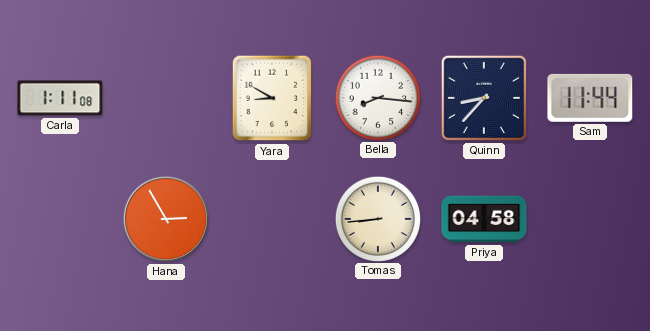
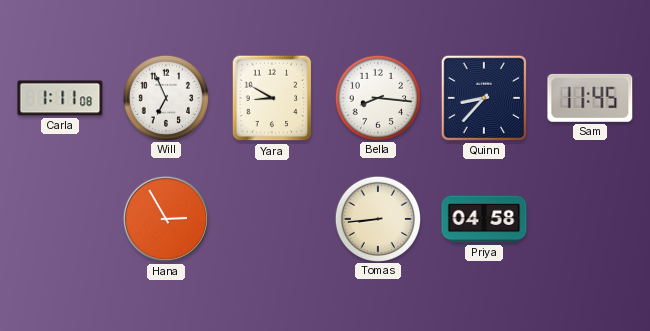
Will: none -> 6:56 (165, 97)
Sam: 11:44 -> 11:45 (590, 98)
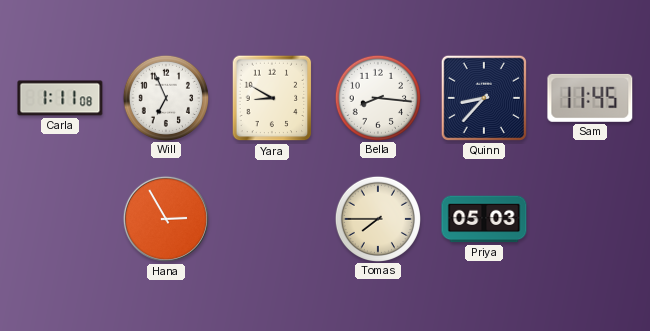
Tomas: 8:44 -> 7:45 (377, 218)
Priya: 04:58 -> 05:03 (484, 219)
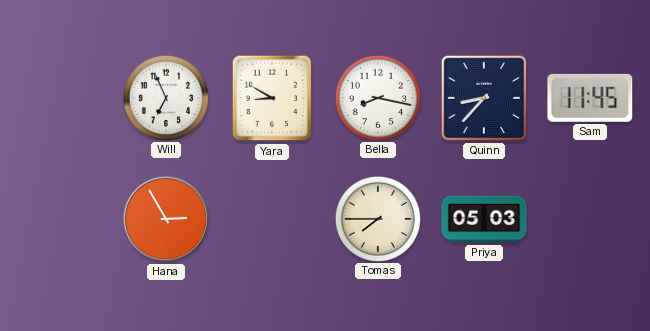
Carla: 1:11 -> none (60, 98)
Bella: 8:16 -> 8:17 (377, 97)
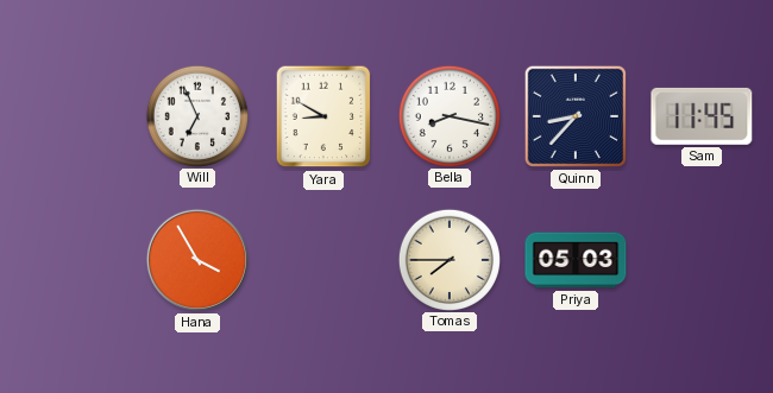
Hana: 2:55 -> 3:55 (197, 260)
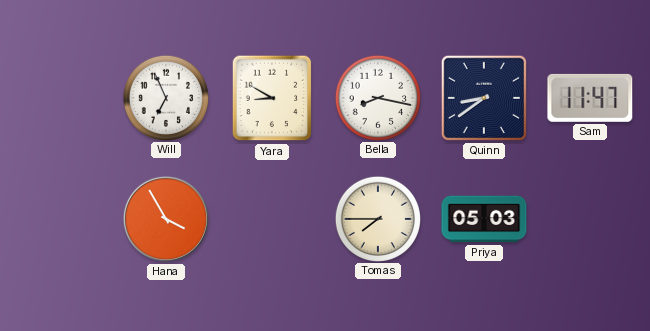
Quinn: 8:37 -> 8:39 (484, 98)
Sam: 11:45 -> 11:47 (590, 98)
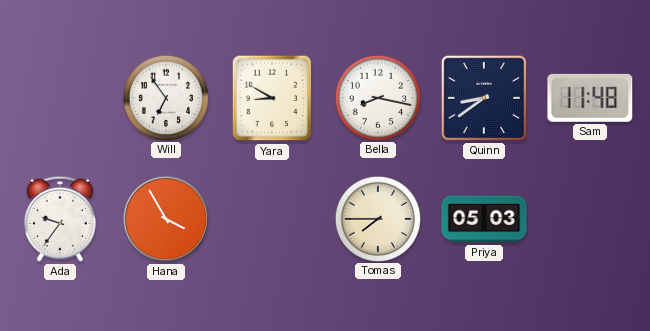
Will: 6:56 -> 6:54 (165, 97)
Sam: 11:47 -> 11:48 (590, 98)
Ada: none -> 9:36 (60, 219)
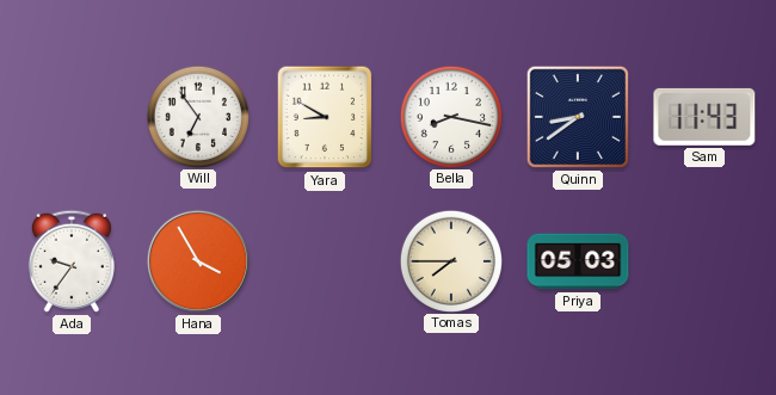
Sam: 11:48 -> 11:43 (704, 117)
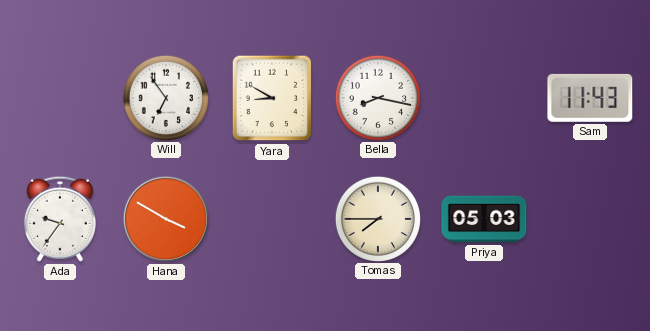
Quinn: 8:39 -> none (578, 117)
Hana: 3:55 -> 3:50 (166, 219)
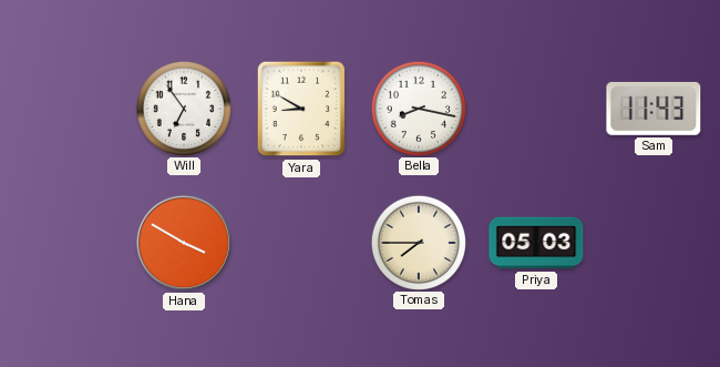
Ada: 9:36 -> none (60, 219)
